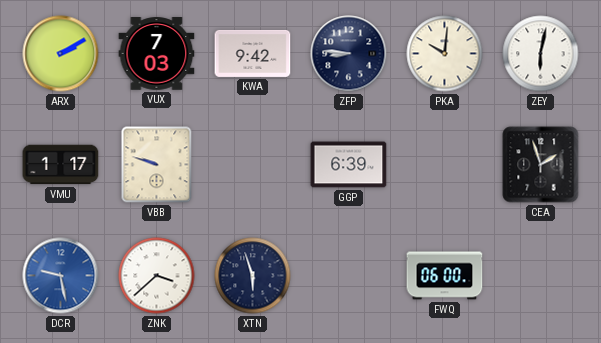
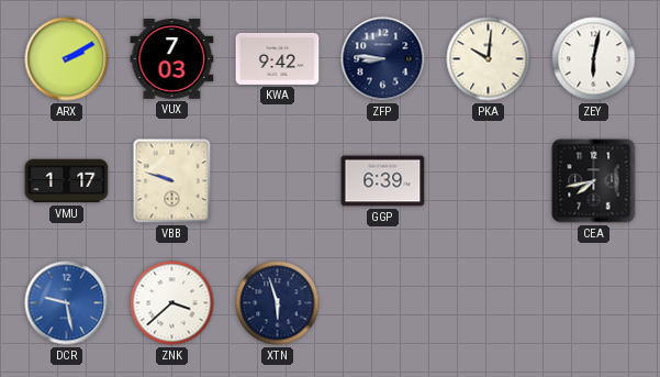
CEA: 1:57 -> 7:43 (594, 181)
FWQ: 06:00 -> none (445, 276)
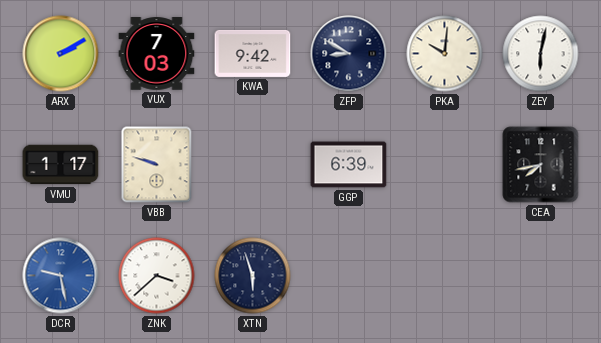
ZFP: 8:46 -> 8:50 (349, 54)
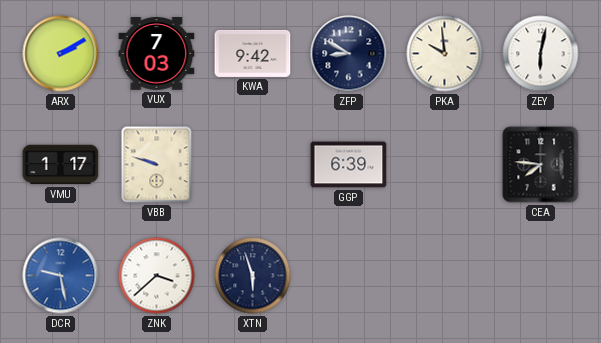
PKA: 10:01 -> 9:59 (445, 54)
CEA: 7:43 -> 7:46 (541, 165)
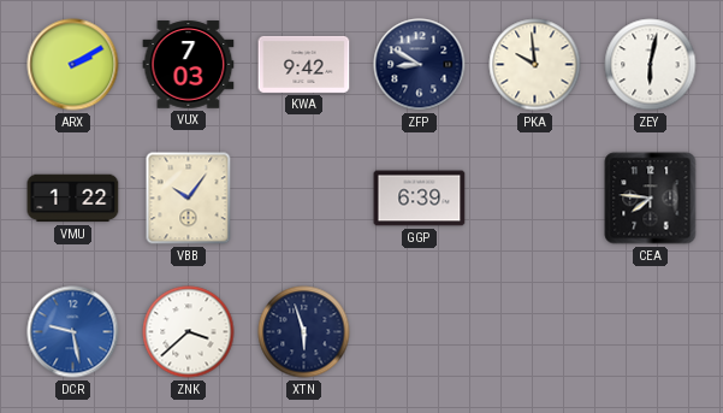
VMU: 1:17 -> 1:22 (73, 199)
VBB: 9:48 -> 10:06 (189, 199)
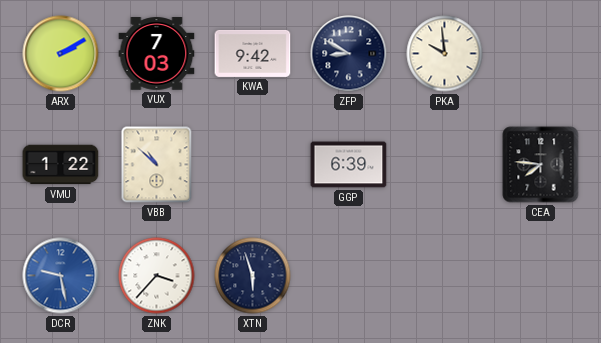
ZEY: 6:02 -> none (651, 65)
VBB: 10:06 -> 10:52 (157, 165)
ZNK: 3:38 -> 3:37 (157, 276)
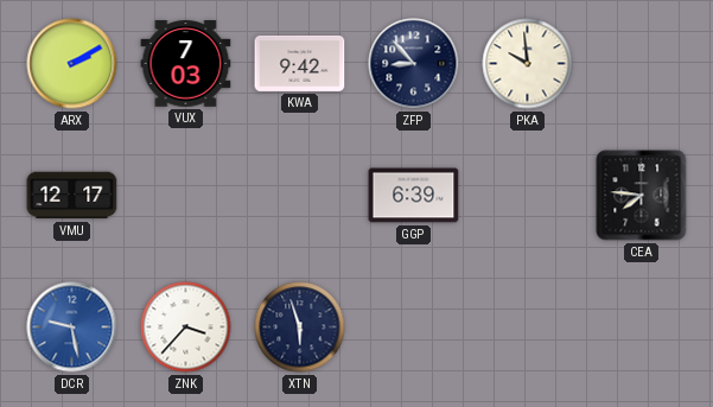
ZFP: 8:50 -> 8:53 (414, 64)
VMU: 1:22 -> 12:17 (72, 196)
VBB: 10:52 -> none (157, 165)
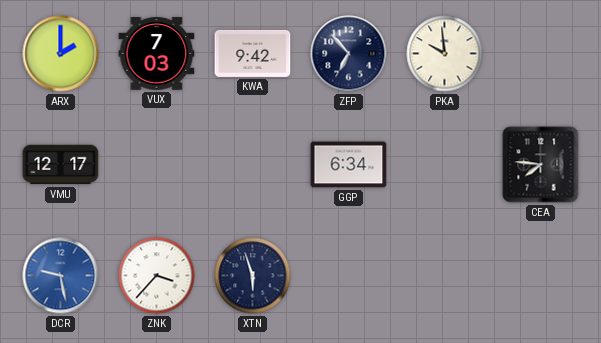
ARX: 2:10 -> 2:00 (61, 54)
ZFP: 8:53 -> 6:53 (349, 54)
GGP: 6:39 -> 6:34 (349, 165)
